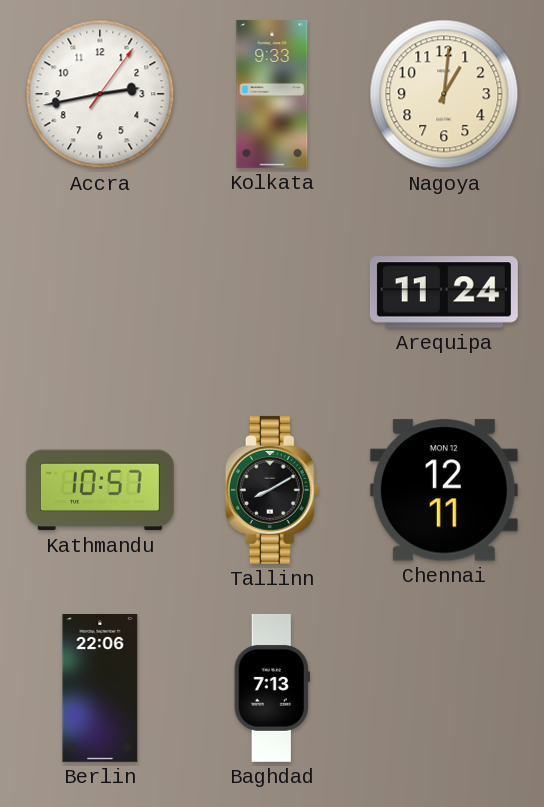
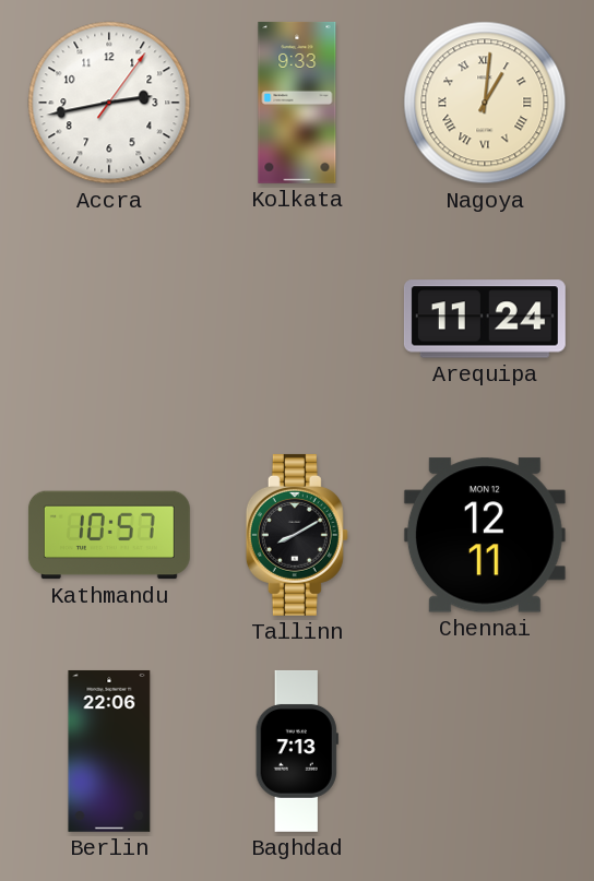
Nagoya numerals: Arabic -> Roman (485, 103)
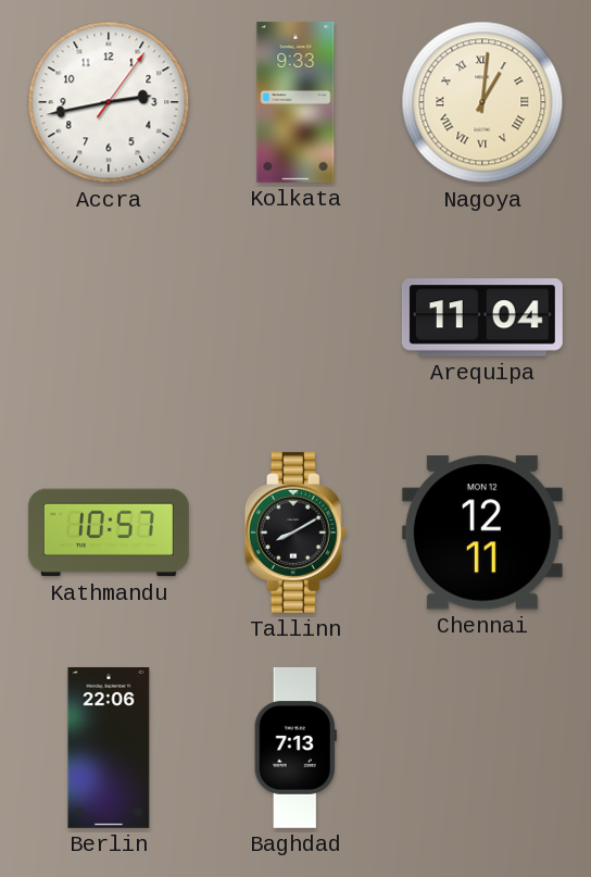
Arequipa: 11:24 -> 11:04 (482, 317)
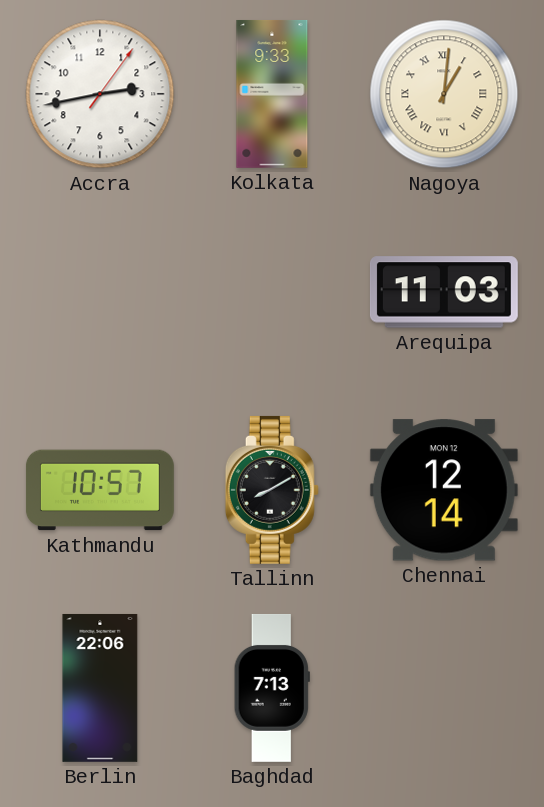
Arequipa: 11:04 -> 11:03 (444, 292)
Chennai: 12:11 -> 12:14 (444, 490)
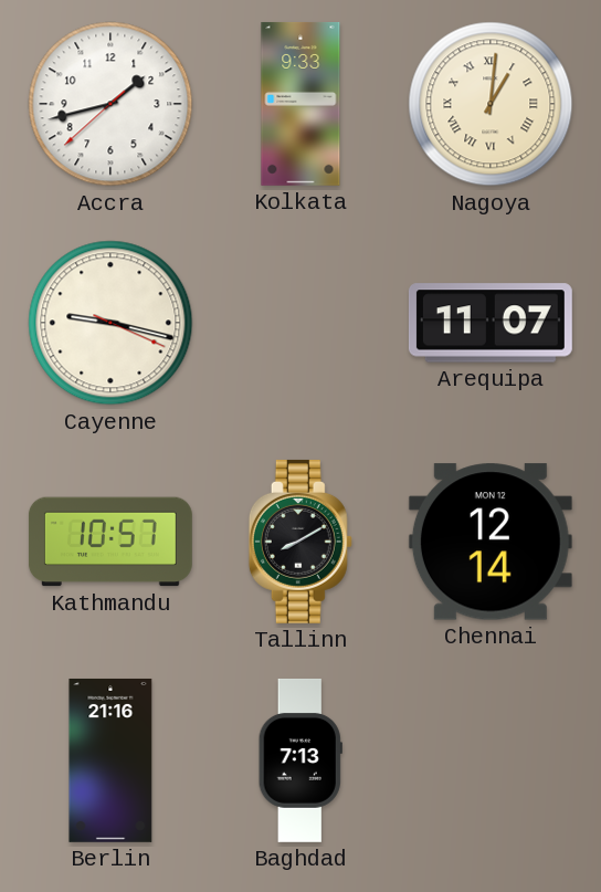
Accra: 2:43 -> 1:42 (110, 104)
Cayenne: none -> 9:17 (110, 323)
Arequipa: 11:03 -> 11:07 (491, 323)
Berlin: 22:06 -> 21:16 (110, 760)
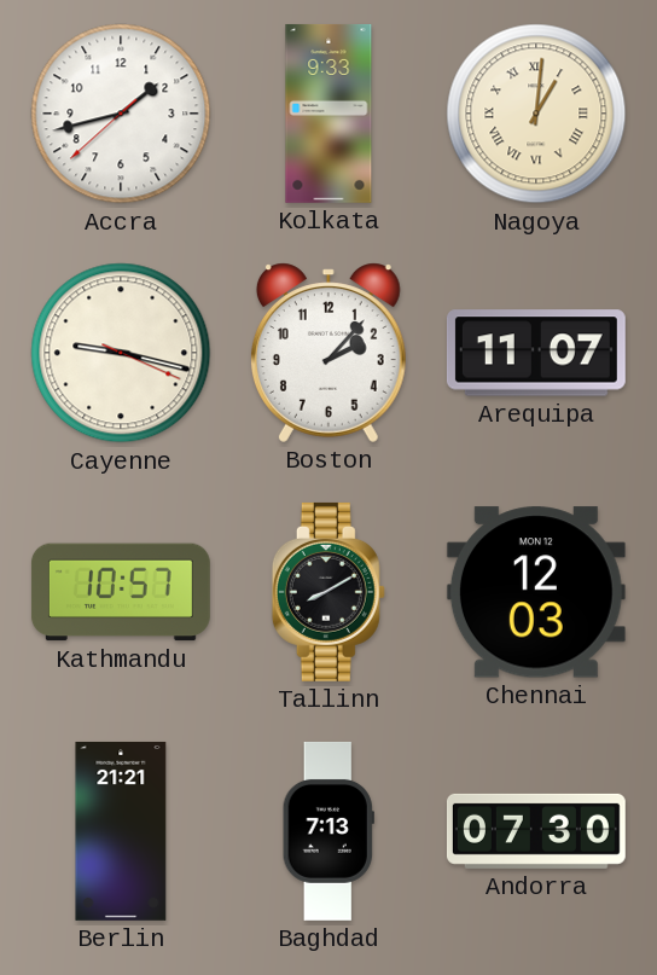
Boston: none -> 2:07 (328, 353)
Chennai: 12:14 -> 12:03 (536, 592)
Berlin: 21:16 -> 21:21 (121, 831)
Andorra: none -> 07:30 (536, 831)
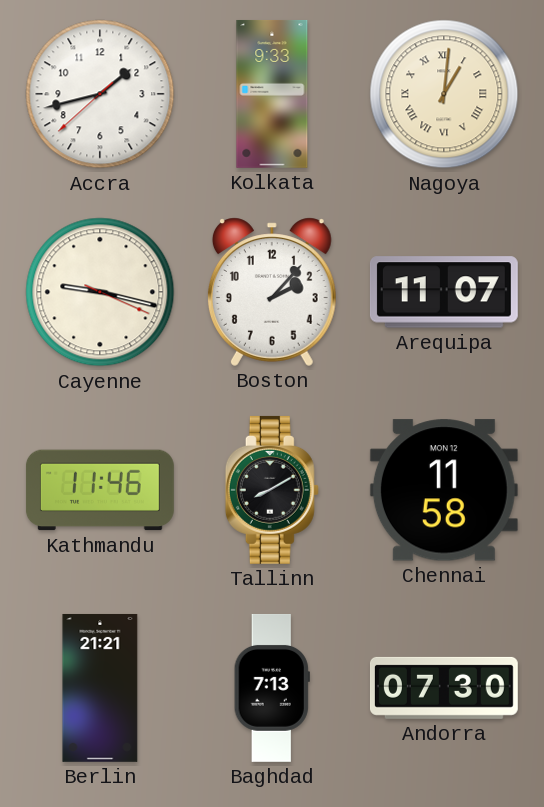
Kathmandu: 10:57 -> 11:46 (100, 490)
Chennai: 12:03 -> 11:58 (444, 490)
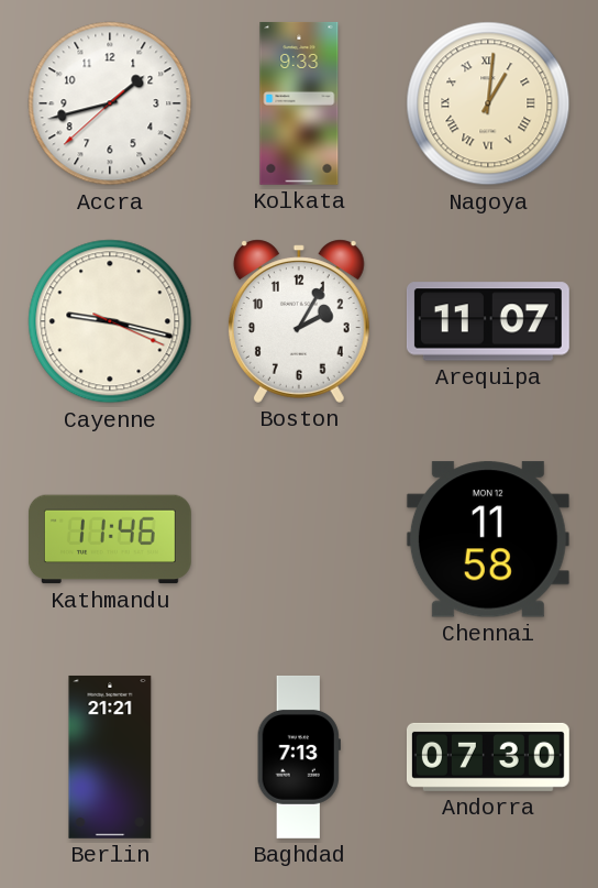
Boston: 2:07 -> 2:05 (299, 321)
Tallinn: 8:10 -> none (272, 490)
